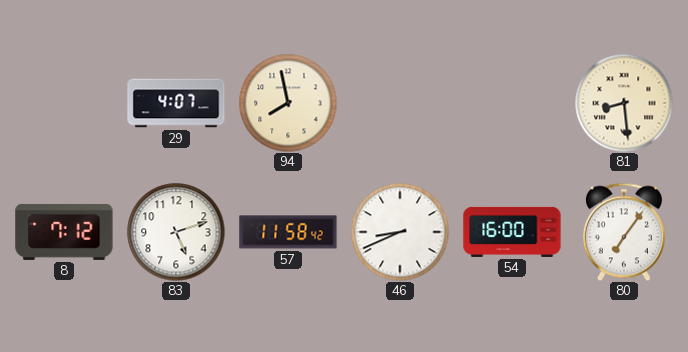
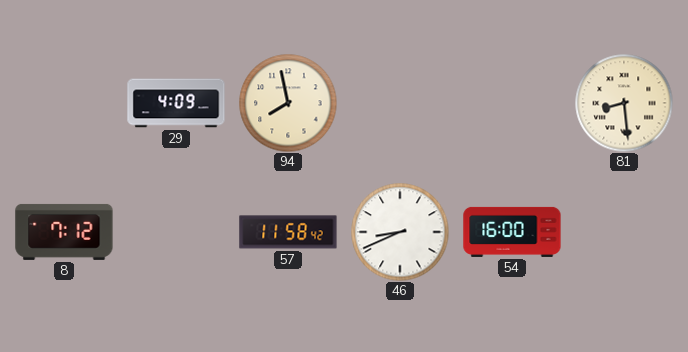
29: 4:07 -> 4:09 (176, 103)
83: 5:12 -> none (176, 232)
80: 7:06 -> none (624, 232)
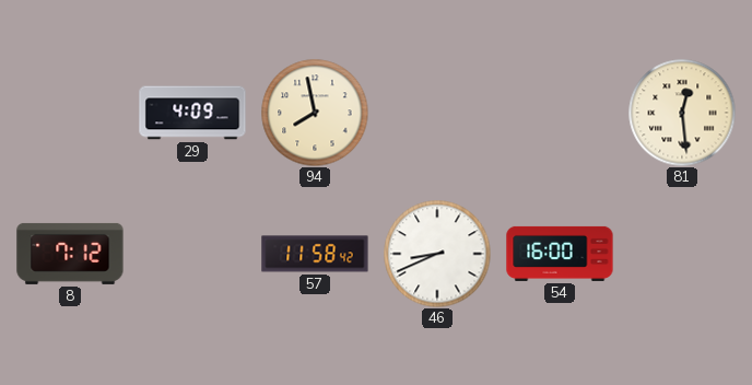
81: 8:29 -> 12:29 (682, 113)
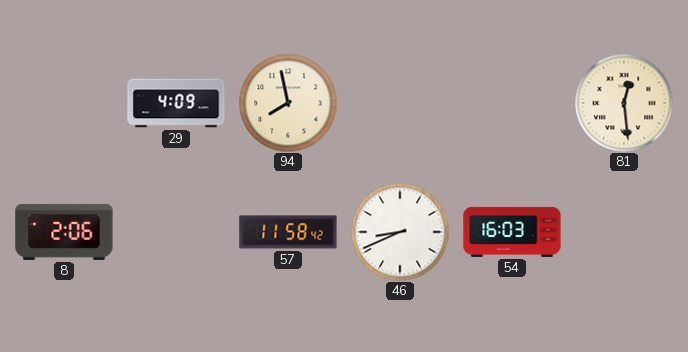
8: 7:12 -> 2:06 (64, 232)
54: 16:00 -> 16:03 (512, 232)
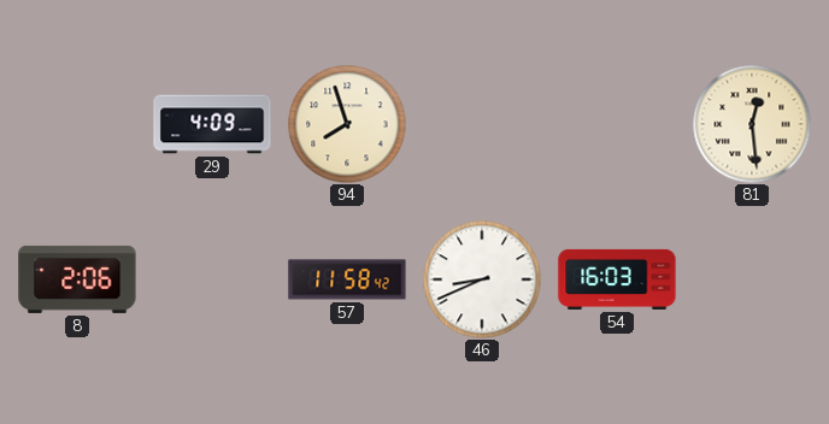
94: 7:58 -> 7:57 (347, 124)
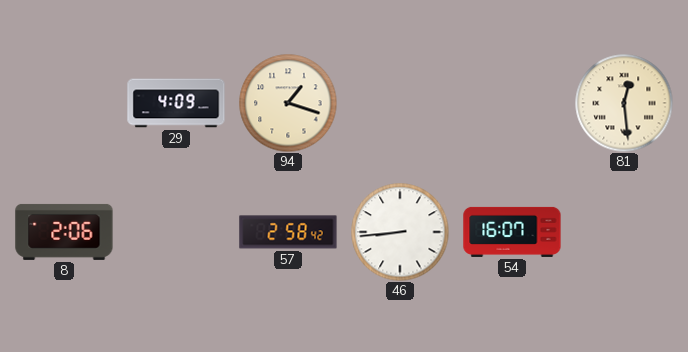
94: 7:57 -> 1:18 (288, 103)
57: 11:58 -> 2:58 (288, 232)
46: 8:41 -> 8:44 (400, 232)
54: 16:03 -> 16:07 (512, 232)
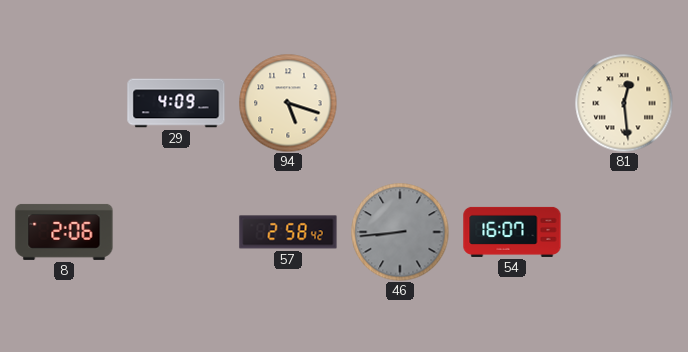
94: 1:18 -> 5:18 (288, 103)
46 dial: white -> grey (400, 232)
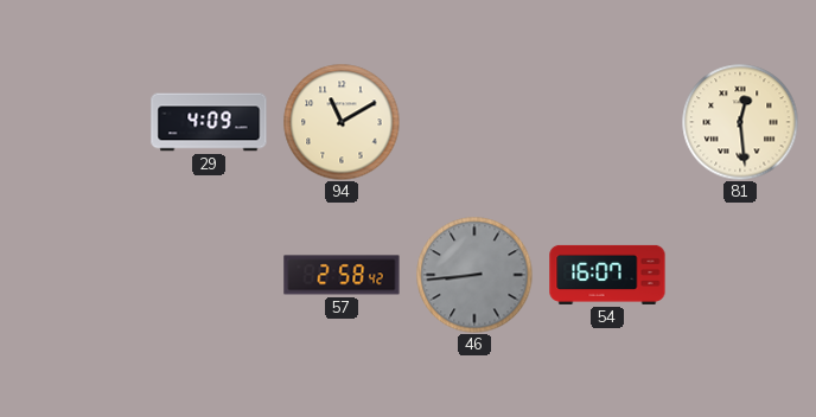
94: 5:18 -> 11:10 (342, 122)
8: 2:06 -> none (64, 232)
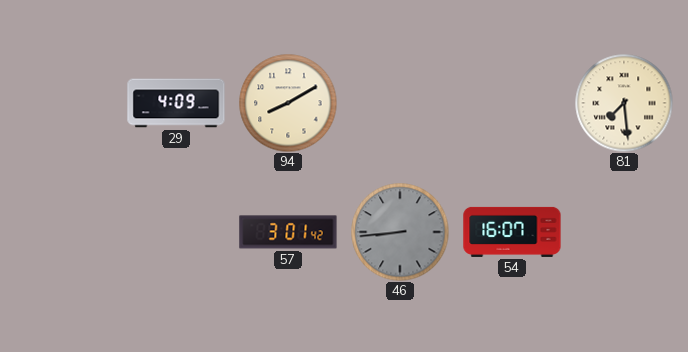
94: 11:10 -> 8:10 (288, 103)
81: 12:29 -> 7:29 (624, 103)
57: 2:58 -> 3:01 (288, 232)
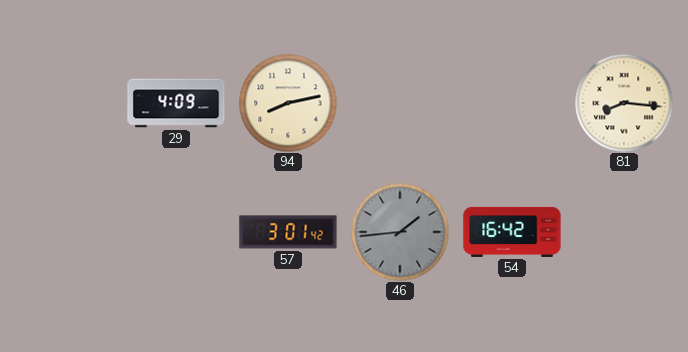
94: 8:10 -> 8:13 (288, 103)
81: 7:29 -> 8:16 (624, 103)
46: 8:44 -> 1:44 (400, 232)
54: 16:07 -> 16:42 (512, 232)
